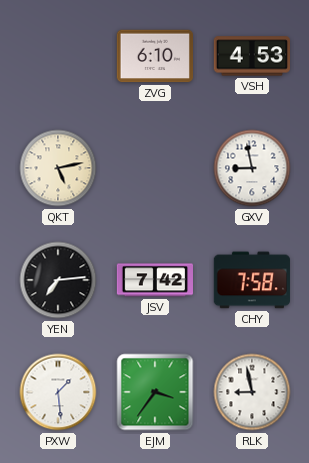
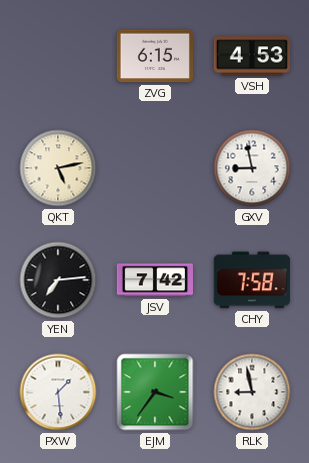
ZVG: 6:10 -> 6:15 (154, 56)
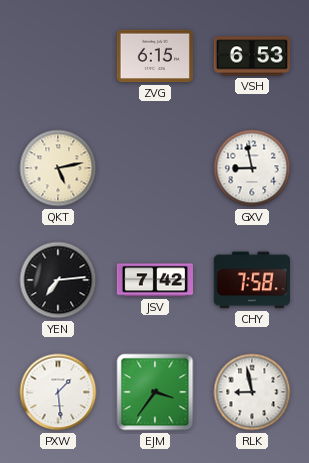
VSH: 4:53 -> 6:53 (251, 56)
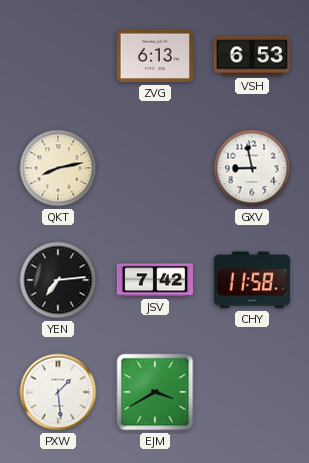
ZVG: 6:15 -> 6:13 (154, 56)
QKT: 5:13 -> 8:13 (58, 168)
CHY: 7:58 -> 11:58 (251, 280)
EJM: 3:36 -> 3:40 (155, 392)
RLK: 8:58 -> none (252, 392)
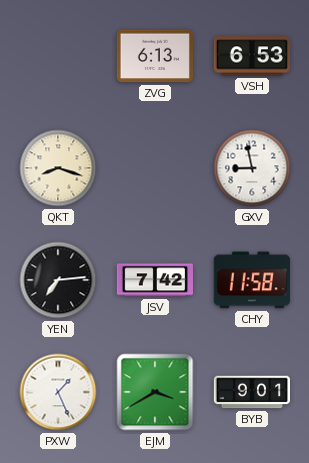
QKT: 8:13 -> 8:18 (58, 168)
PXW: 1:29 -> 1:26 (58, 392)
BYB: none -> 9:01 (251, 392)
